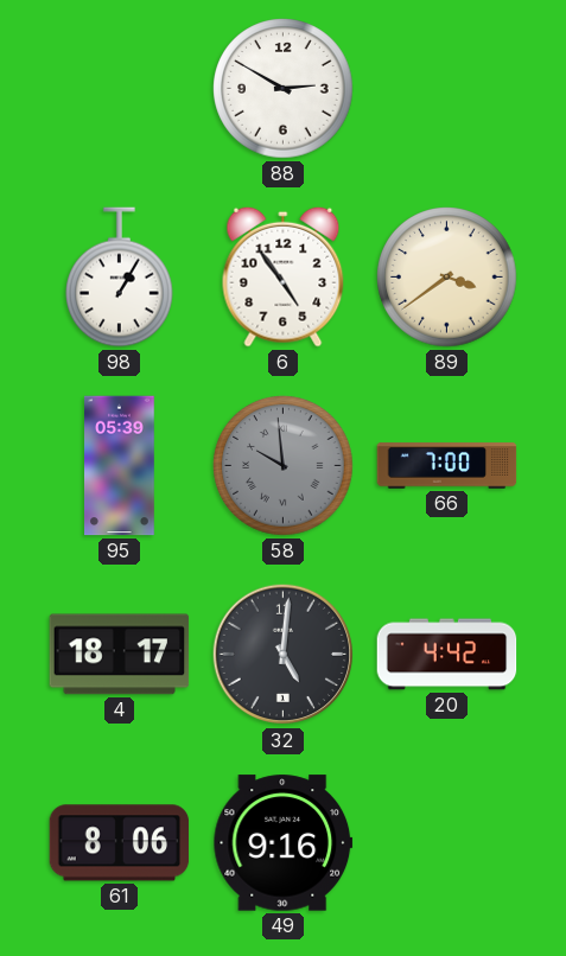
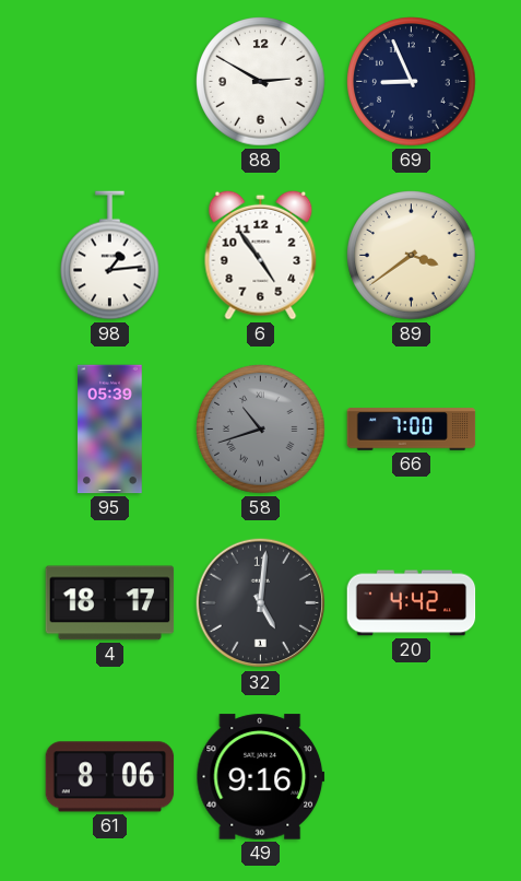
69: none -> 8:56 (412, 82)
98: 1:05 -> 1:14 (110, 256)
58: 9:59 -> 10:42 (261, 430)
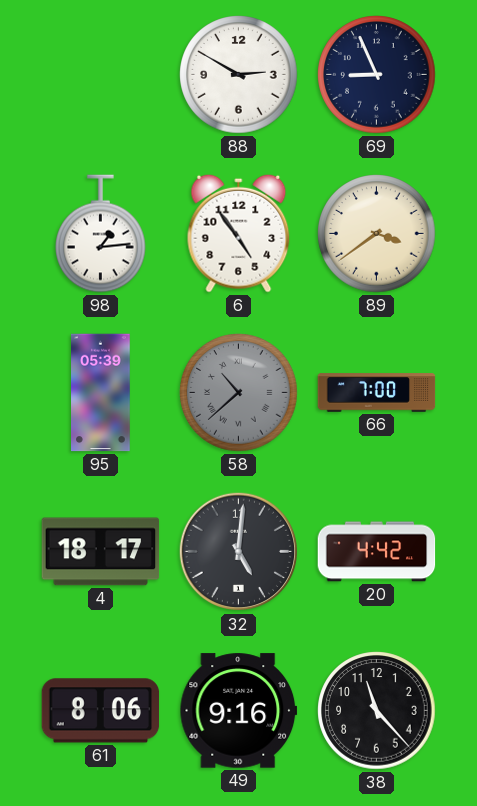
58: 10:42 -> 10:38 (239, 393)
38: none -> 11:23 (377, 711)
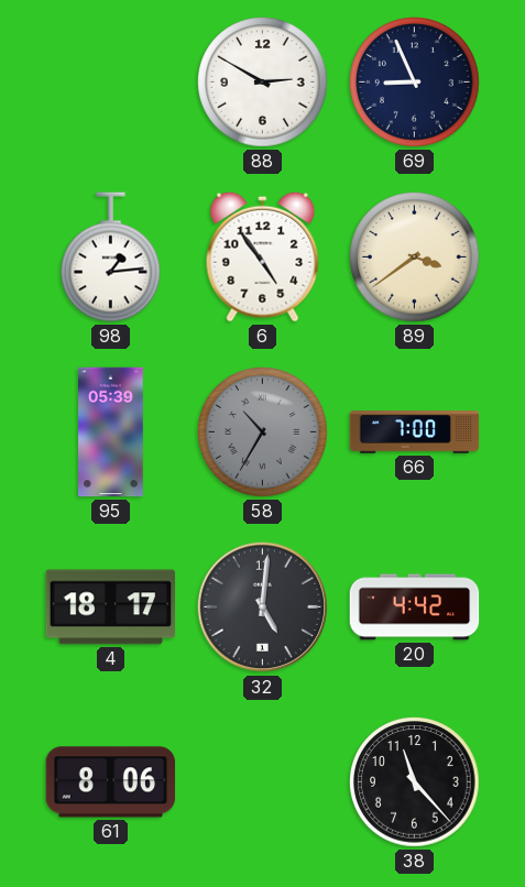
58: 10:38 -> 10:35 (263, 432)
49: 9:16 -> none (239, 711)
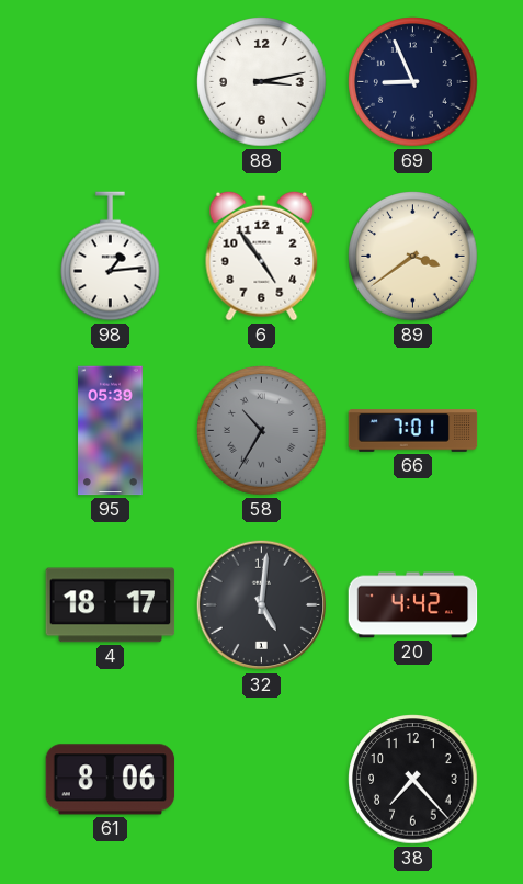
88: 2:50 -> 3:13 (262, 82)
66: 7:00 -> 7:01 (413, 431)
38: 11:23 -> 7:23 (413, 780)
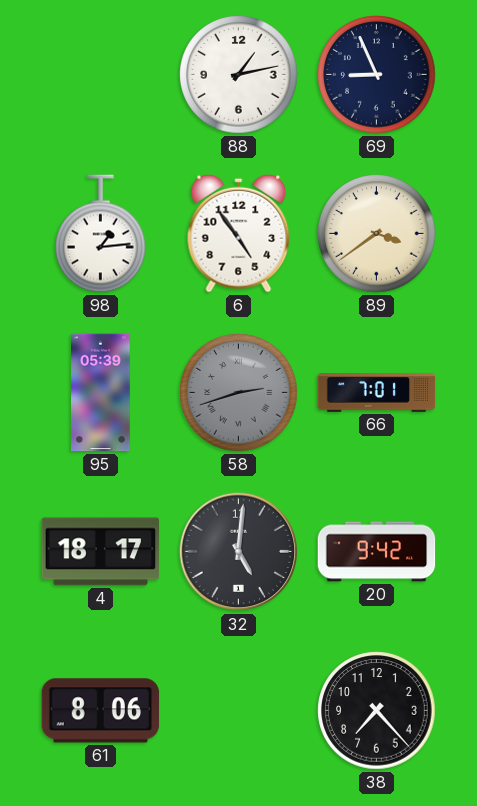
88: 3:13 -> 1:13 (239, 75)
58: 10:35 -> 2:42 (239, 393)
20: 4:42 -> 9:42 (377, 552)
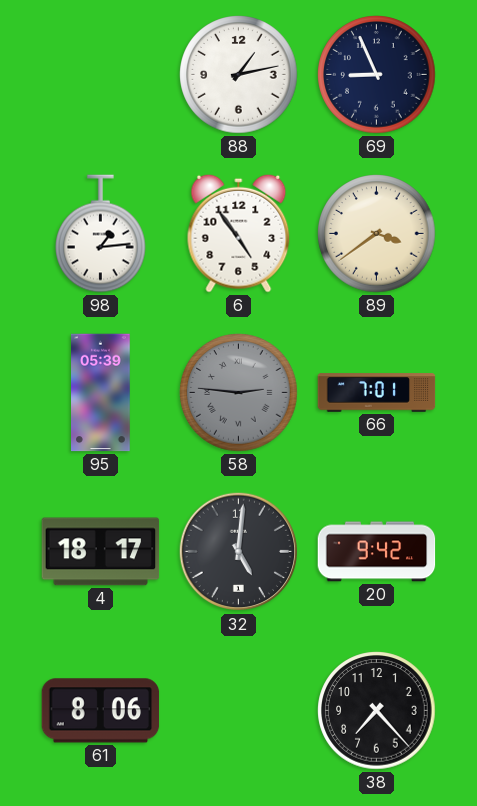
58: 2:42 -> 2:46 (239, 393)
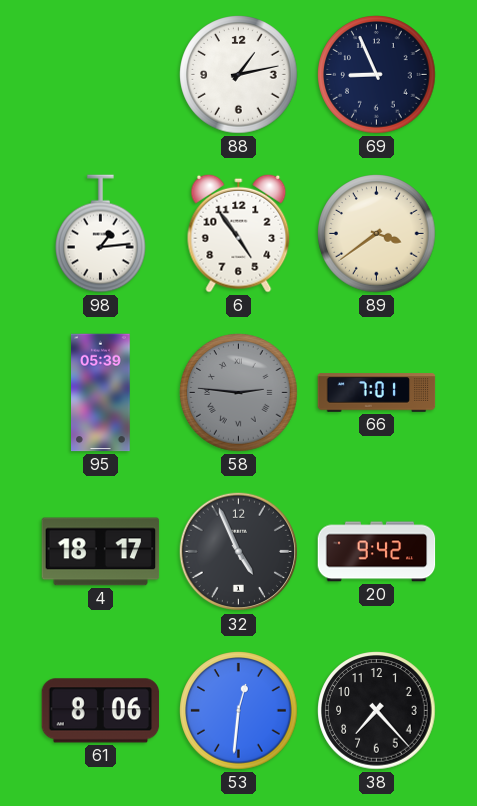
32: 5:01 -> 4:56 (239, 552)
53: none -> 12:31 (239, 711)
